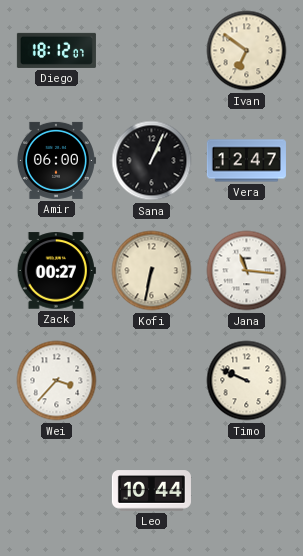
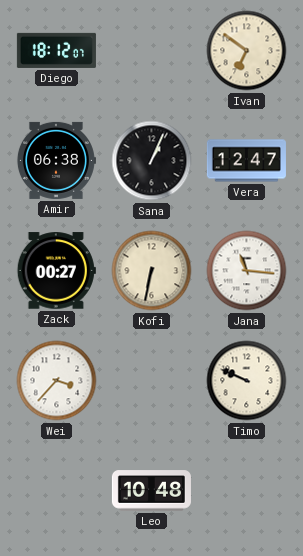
Amir: 06:00 -> 06:38 (56, 160)
Leo: 10:44 -> 10:48 (151, 491)
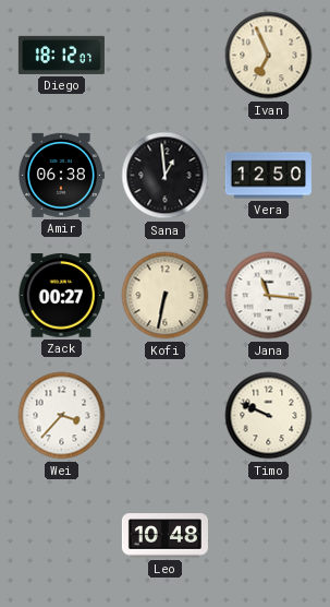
Ivan: 6:51 -> 6:56 (269, 56)
Sana: 1:04 -> 12:59 (166, 176)
Vera: 12:47 -> 12:50 (268, 176)
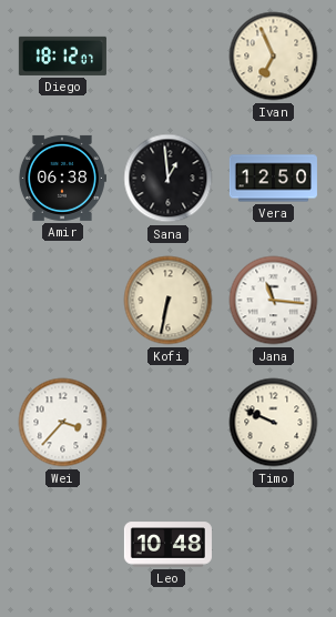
Zack: 00:27 -> none (61, 296)
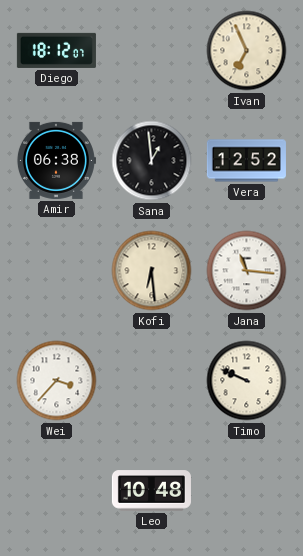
Vera: 12:50 -> 12:52 (246, 161)
Kofi: 6:32 -> 6:29 (152, 271)
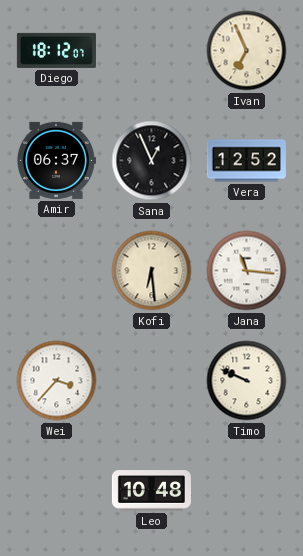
Amir: 06:38 -> 06:37 (56, 160)
Sana: 12:59 -> 12:56 (152, 161)
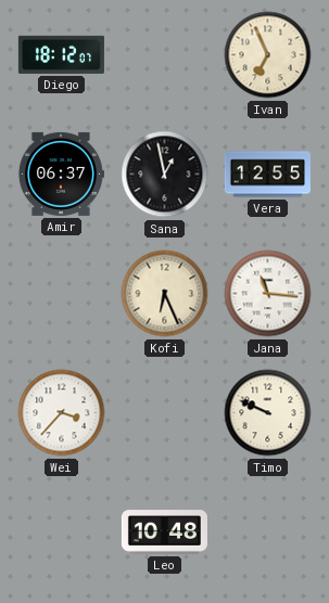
Sana: 12:56 -> 12:58 (165, 175)
Vera: 12:52 -> 12:55 (267, 175)
Kofi: 6:29 -> 6:26 (165, 294)
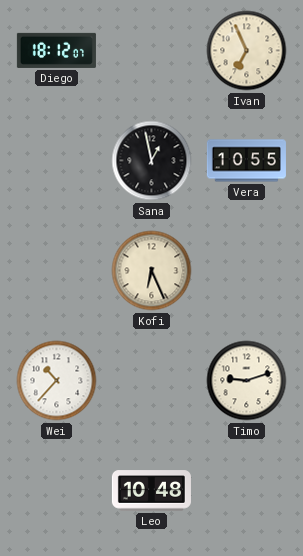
Amir: 06:37 -> none (61, 174)
Vera: 12:55 -> 10:55 (246, 161)
Jana: 11:16 -> none (268, 294)
Wei: 3:37 -> 10:37 (57, 381)
Timo: 9:49 -> 9:12 (247, 381)
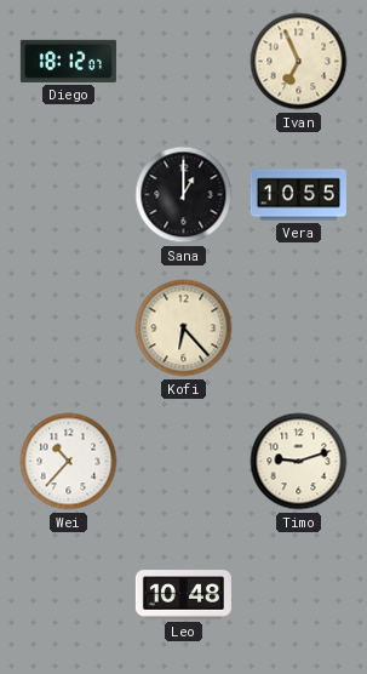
Sana: 12:58 -> 1:00 (184, 195)
Kofi: 6:26 -> 6:23 (184, 329)
